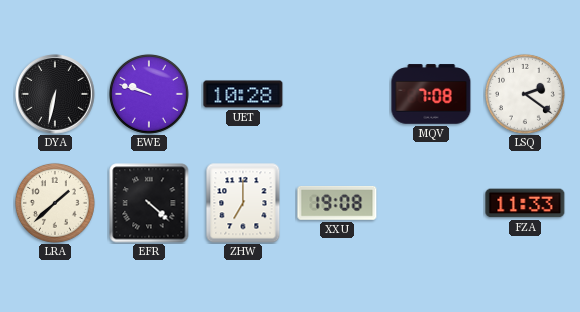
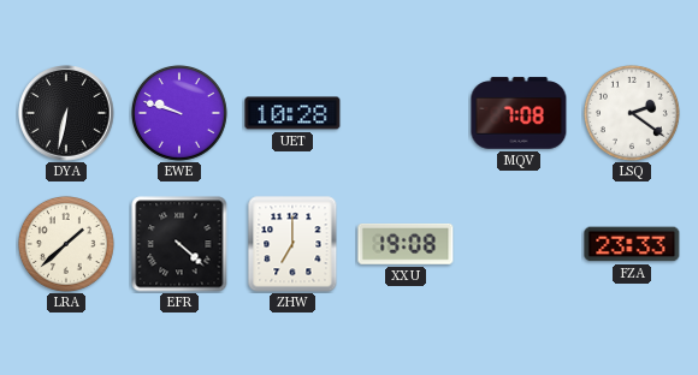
FZA: 11:33 -> 23:33 (632, 244)
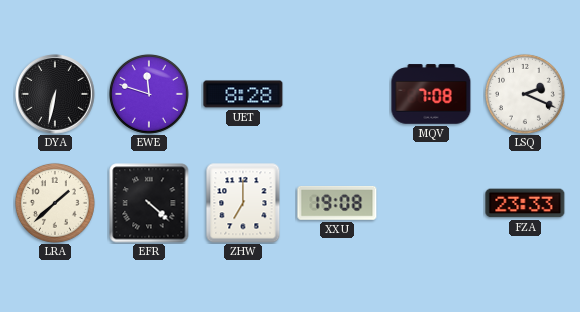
EWE: 9:48 -> 11:48 (149, 94)
UET: 10:28 -> 8:28 (243, 94)
LSQ: 2:21 -> 2:19 (525, 94)
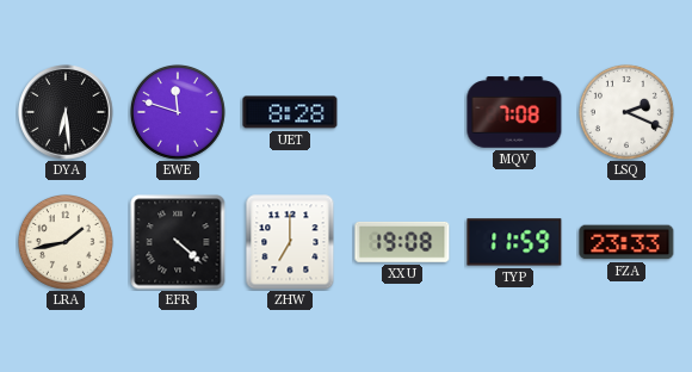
DYA: 6:32 -> 6:29 (66, 112)
LRA: 1:38 -> 1:43 (66, 242)
TYP: none -> 11:59 (514, 242)
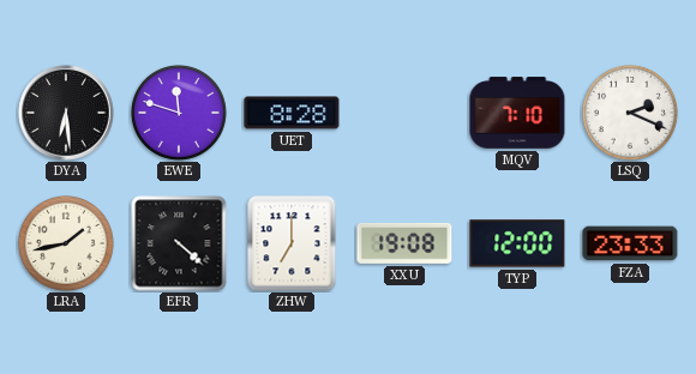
MQV: 7:08 -> 7:10 (517, 113)
TYP: 11:59 -> 12:00 (517, 243)
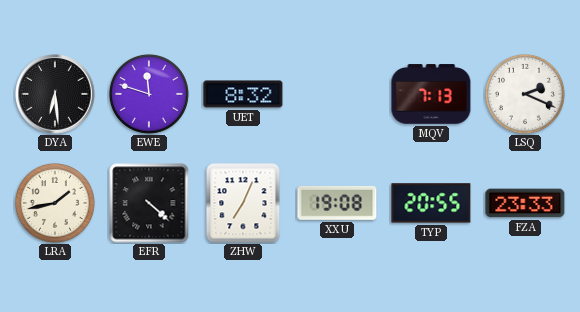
UET: 8:28 -> 8:32 (243, 94)
MQV: 7:10 -> 7:13 (431, 94)
ZHW: 7:00 -> 7:04 (243, 203)
TYP: 12:00 -> 20:55 (431, 203)
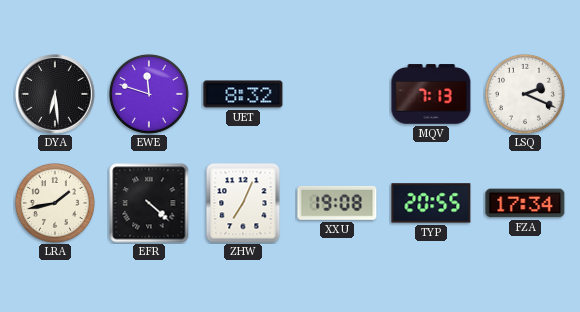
FZA: 23:33 -> 17:34 (525, 203)
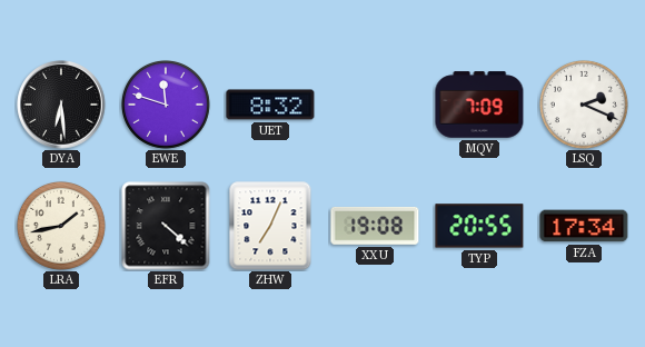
MQV: 7:13 -> 7:09 (479, 105)
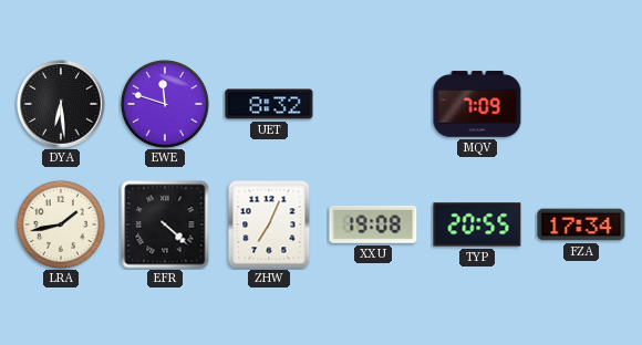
LSQ: 2:19 -> none (584, 105)
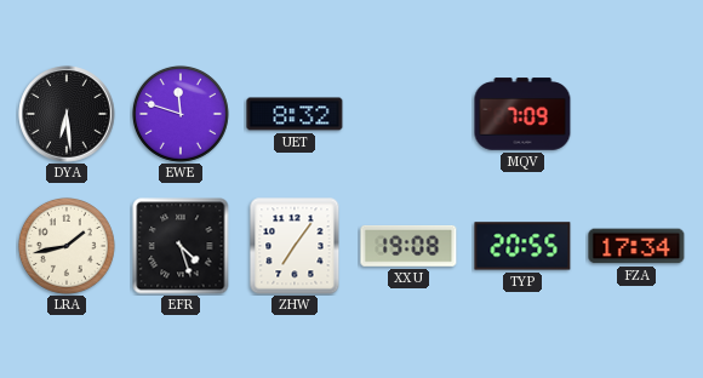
EFR: 4:22 -> 4:27 (181, 246)
ZHW: 7:04 -> 7:06 (295, 246)
